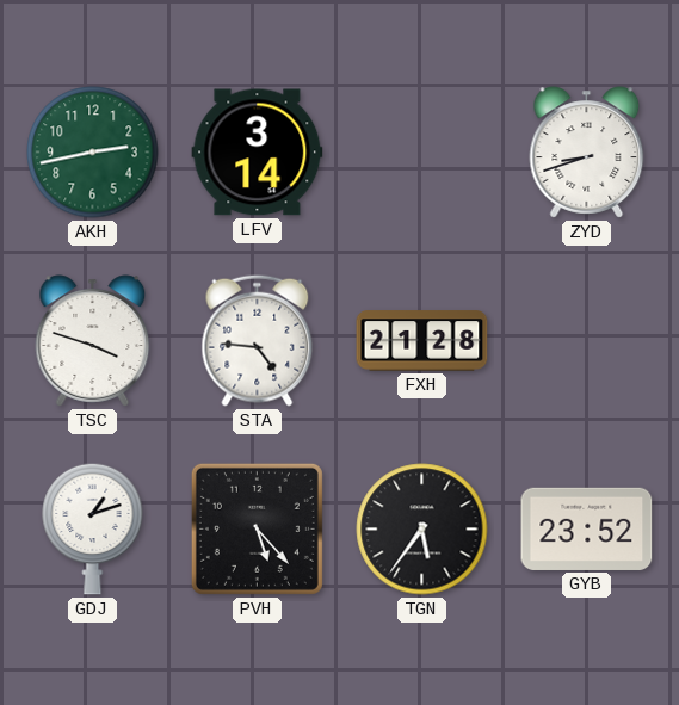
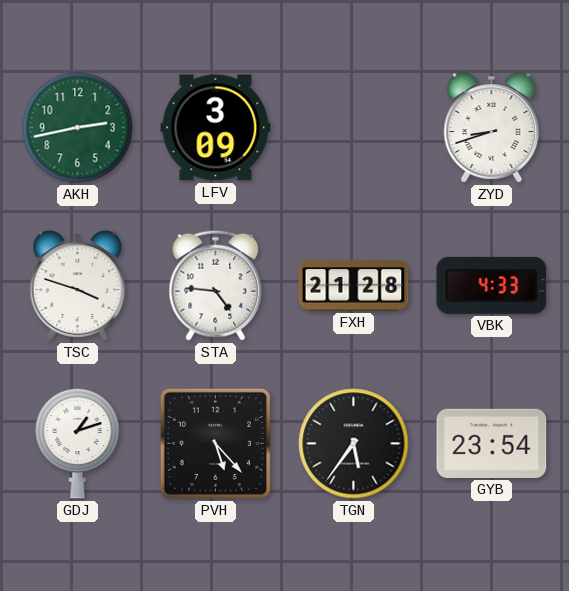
LFV: 3:14 -> 3:09 (216, 128)
VBK: none -> 4:33 (492, 285)
GYB: 23:52 -> 23:54 (492, 443)
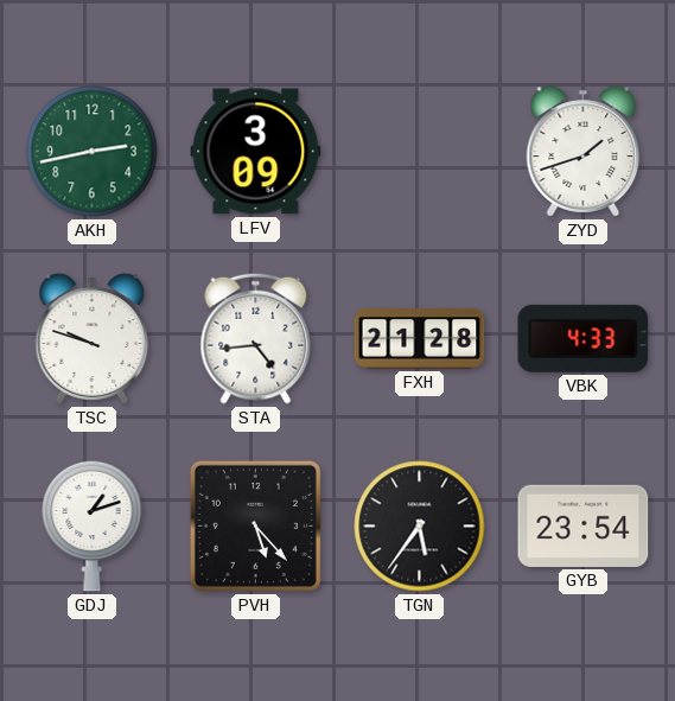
ZYD: 8:42 -> 1:42 (584, 152)
TSC: 3:48 -> 9:48 (93, 339)
STA: 4:46 -> 4:44 (256, 338)
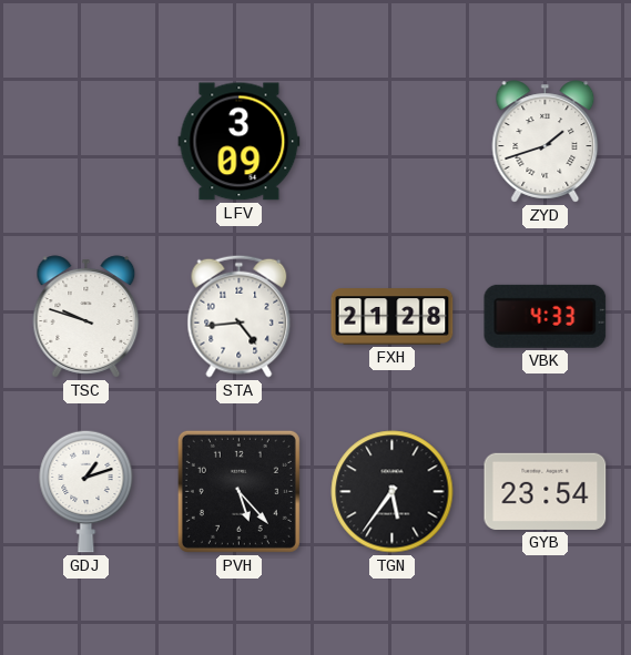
AKH: 2:43 -> none (93, 152)
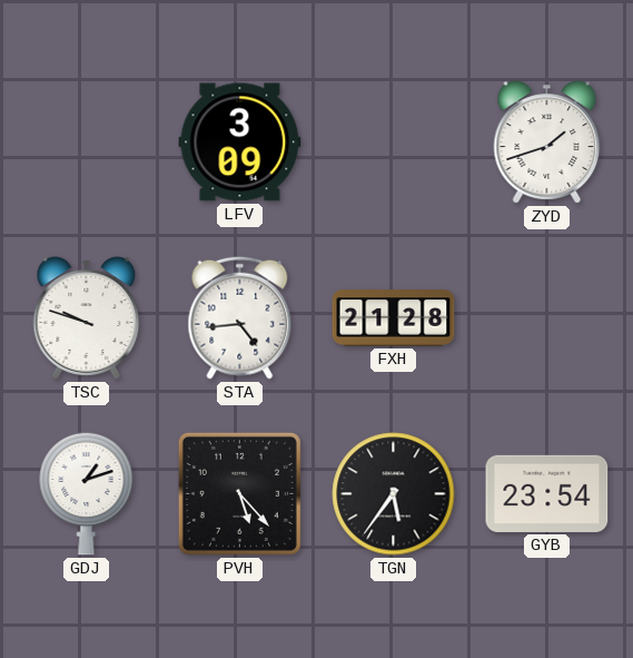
VBK: 4:33 -> none (546, 316)
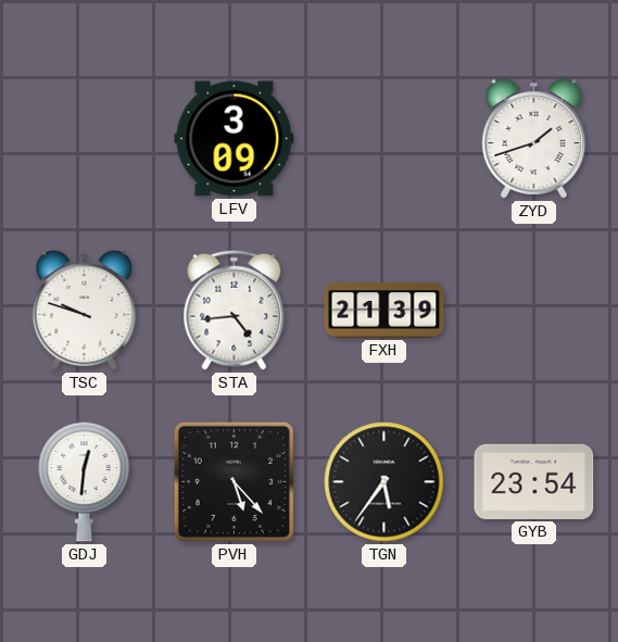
FXH: 21:28 -> 21:39 (384, 311)
GDJ: 1:12 -> 12:31 (85, 481)
